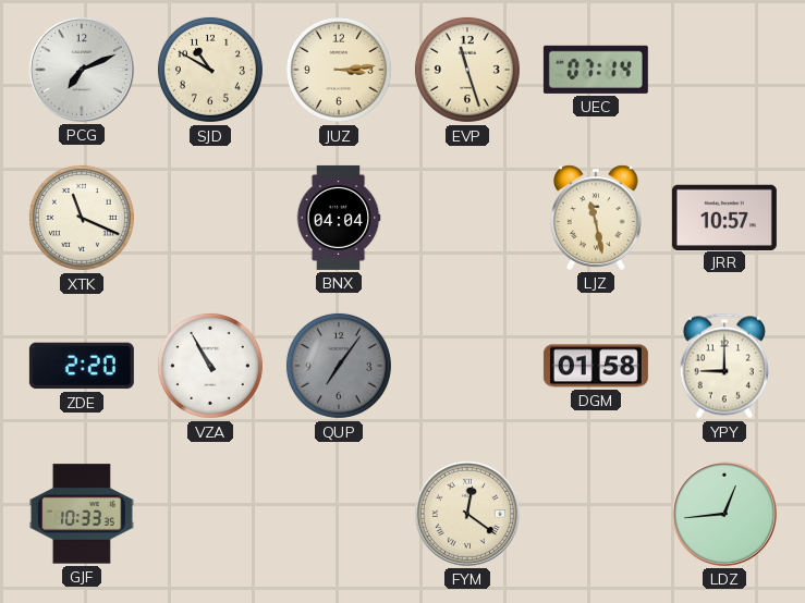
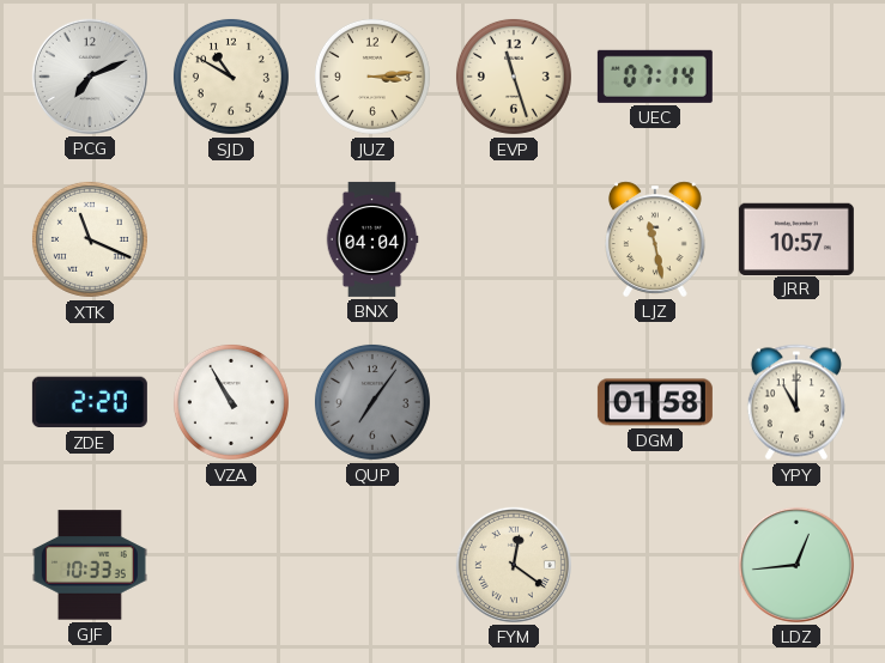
YPY: 9:00 -> 11:00 (796, 402)
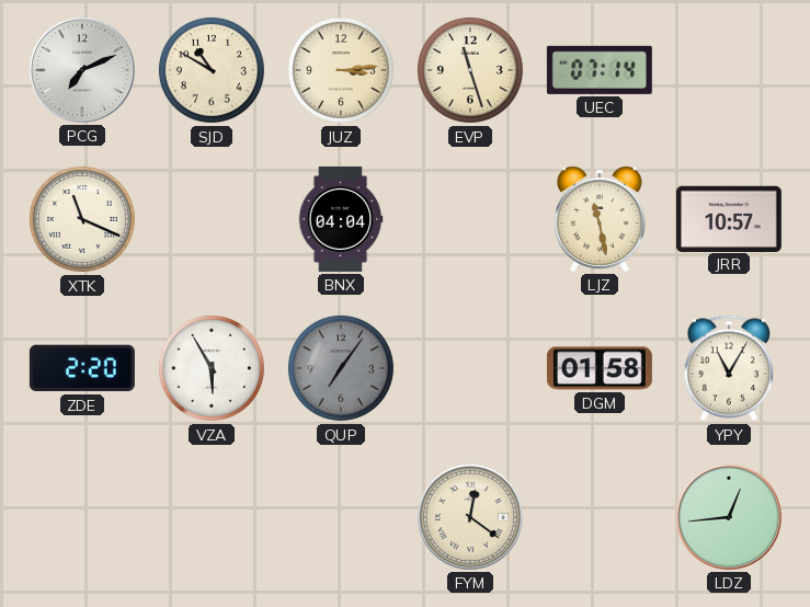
VZA: 10:55 -> 5:55 (212, 368)
YPY: 11:00 -> 11:05 (729, 368)
GJF: 10:33 -> none (90, 565)
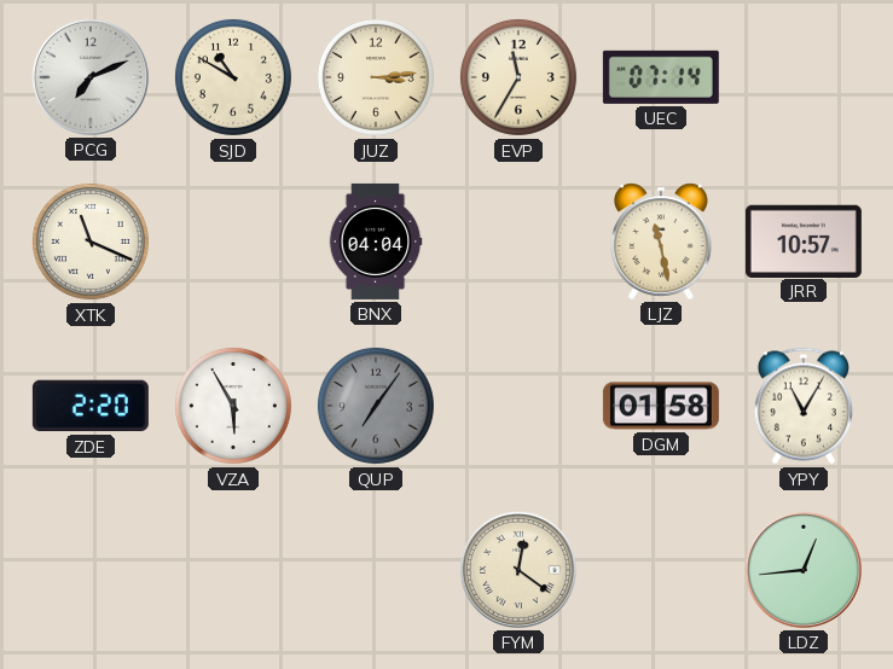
EVP: 11:27 -> 11:35 (518, 77)
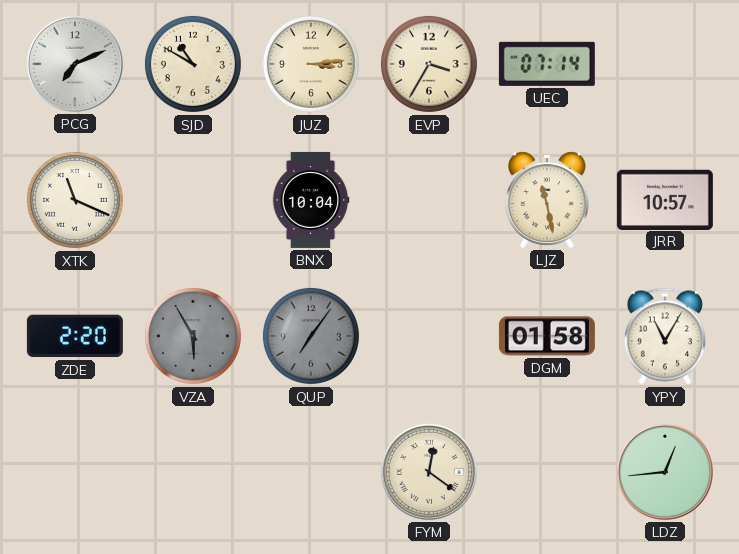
EVP: 11:35 -> 3:35 (429, 64)
BNX: 04:04 -> 10:04 (311, 200)
VZA dial: white -> grey (193, 336)
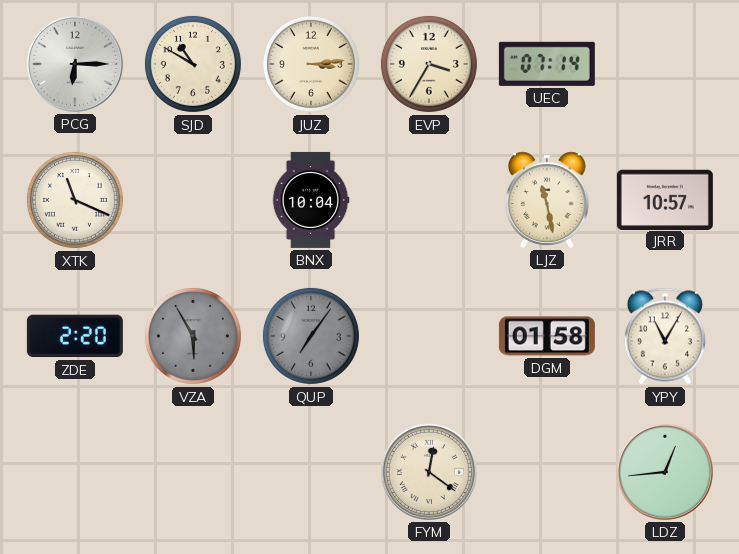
PCG: 7:11 -> 6:15 (75, 64)
